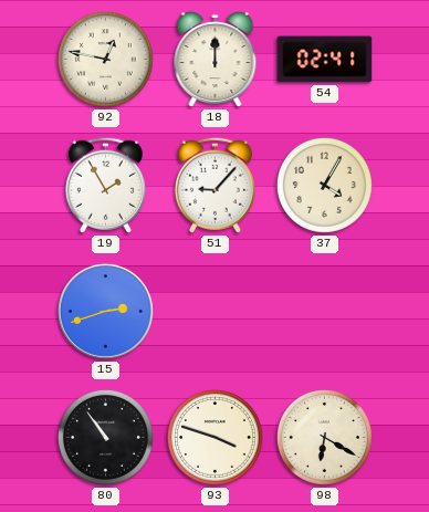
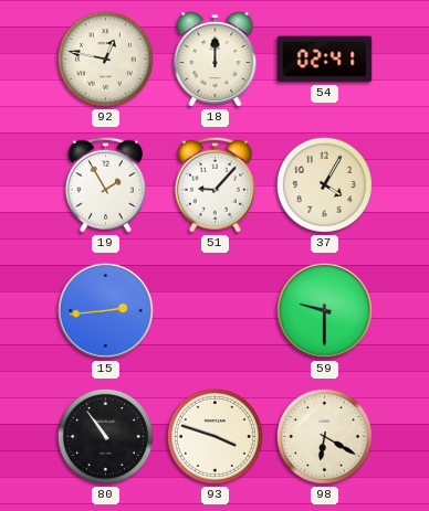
15: 2:42 -> 2:44 (105, 310)
59: none -> 9:30 (324, 310)
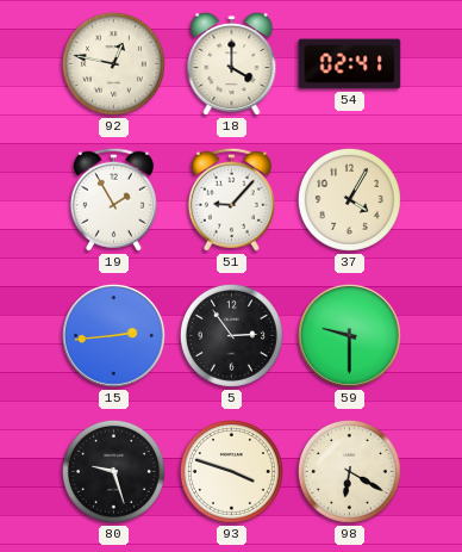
18: 12:00 -> 4:00 (232, 64)
5: none -> 2:54 (231, 335)
80: 10:54 -> 9:27 (113, 471)
